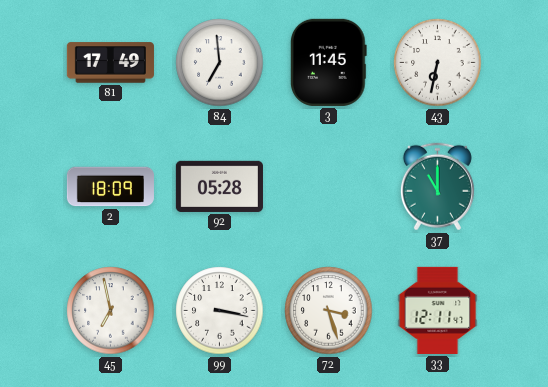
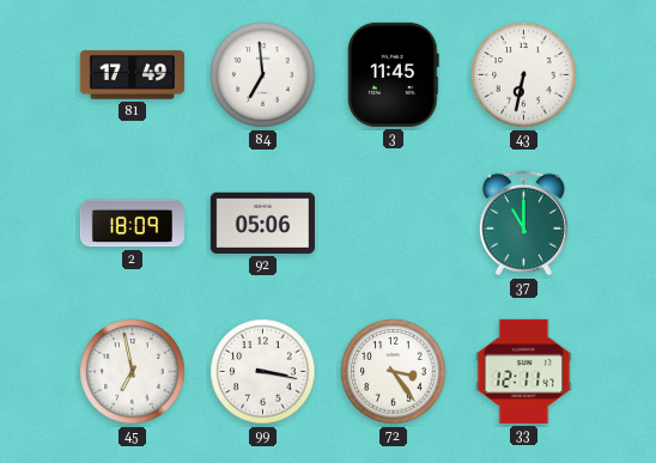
92: 05:28 -> 05:06 (262, 223)
72: 3:27 -> 3:24 (394, 372)
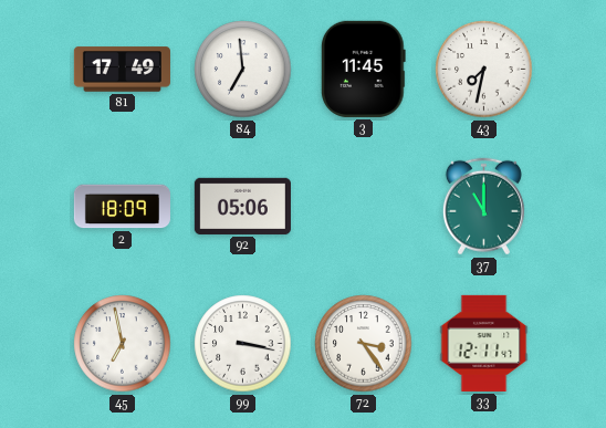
43: 6:32 -> 7:32 (484, 70)
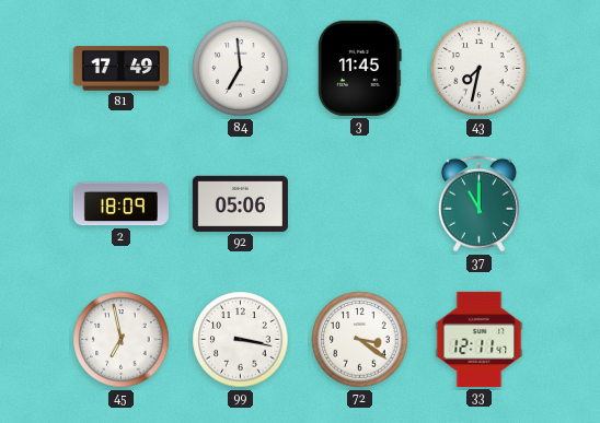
72: 3:24 -> 3:21 (360, 340)
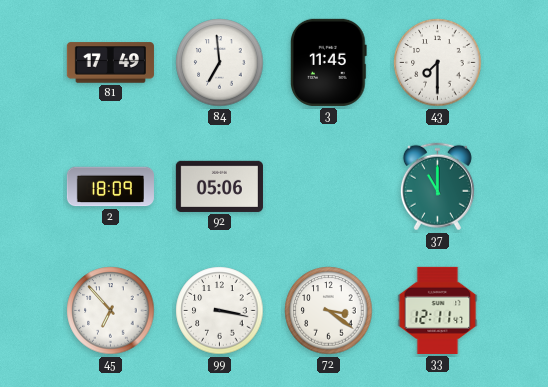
43: 7:32 -> 7:30 (438, 63)
45: 6:58 -> 6:53 (111, 311)
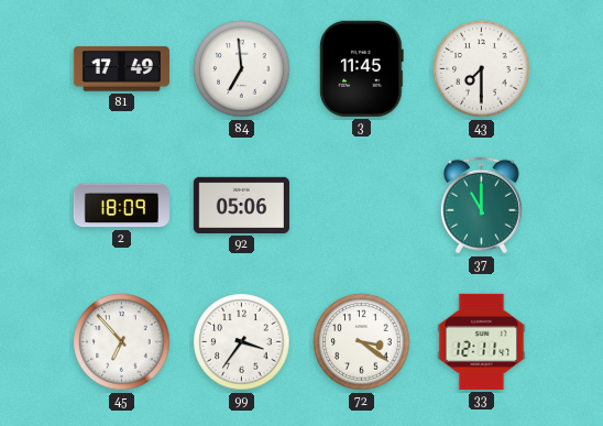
99: 3:17 -> 3:36 (242, 342)
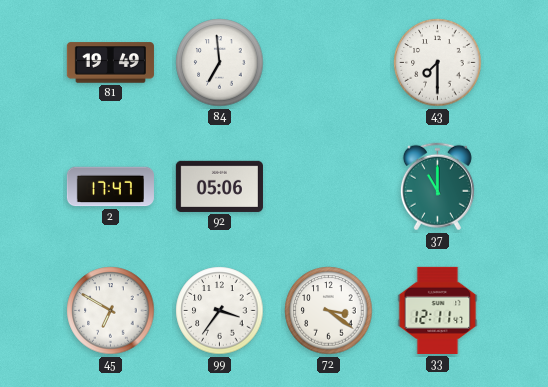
81: 17:49 -> 19:49 (110, 63)
3: 11:45 -> none (361, 68)
2: 18:09 -> 17:47 (110, 187)
45: 6:53 -> 6:50 (111, 311)
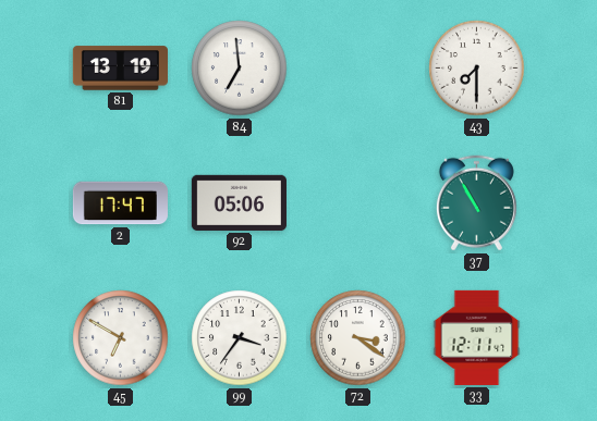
81: 19:49 -> 13:19 (120, 69)
37: 11:00 -> 10:55 (476, 203)
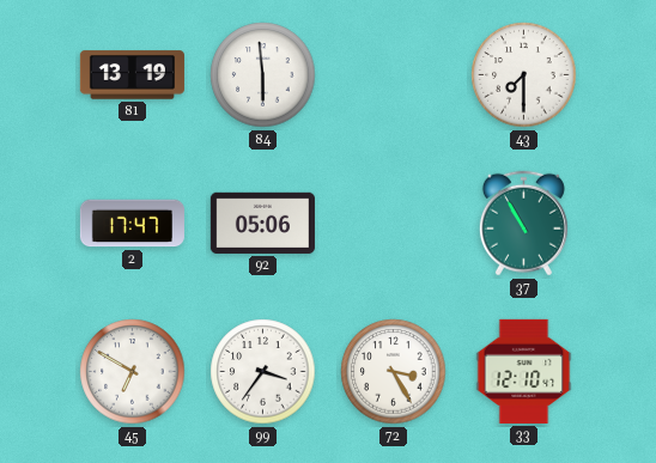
84: 6:59 -> 5:59 (263, 75)
72: 3:21 -> 3:25 (394, 372)
33: 12:11 -> 12:10 (524, 371)
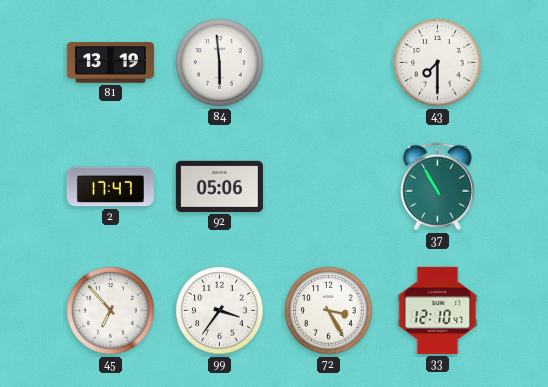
45: 6:50 -> 6:53 (111, 311)
